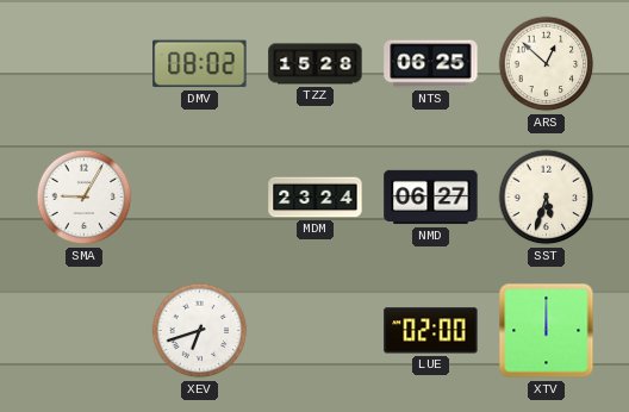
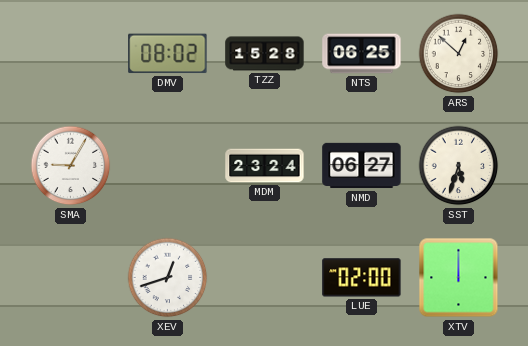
XEV: 6:42 -> 12:42 (168, 278)
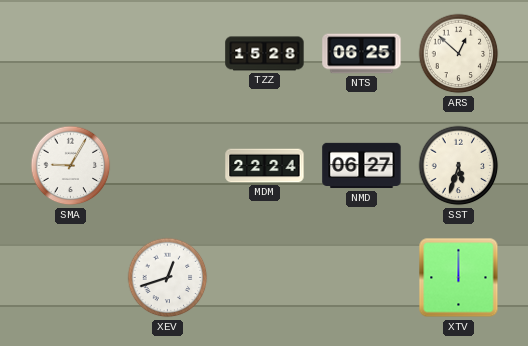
DMV: 08:02 -> none (168, 54)
MDM: 23:24 -> 22:24 (265, 166)
LUE: 02:00 -> none (362, 278)
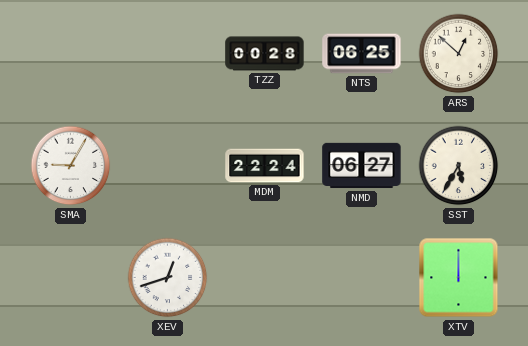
TZZ: 15:28 -> 00:28 (265, 54)
SST: 5:33 -> 5:35 (459, 166)
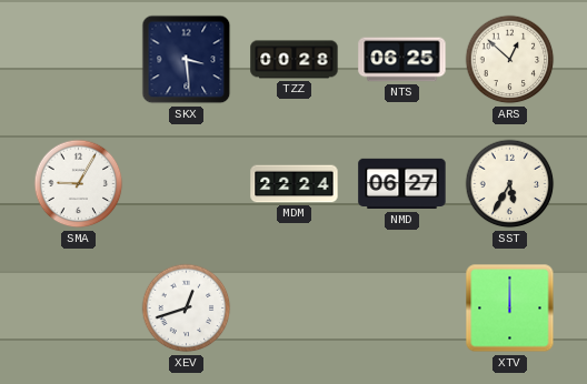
SKX: none -> 3:29 (187, 60)
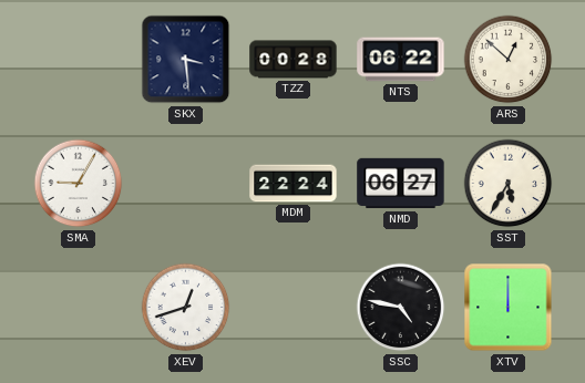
NTS: 06:25 -> 06:22 (401, 60)
SSC: none -> 4:47 (401, 308)
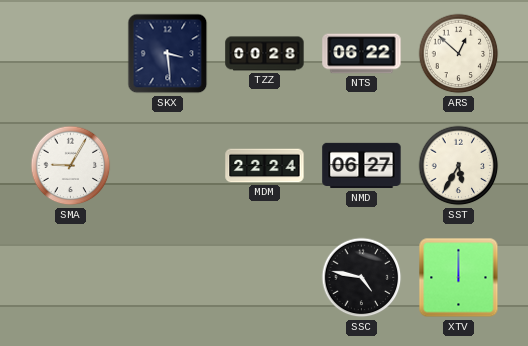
XEV: 12:42 -> none (186, 308)
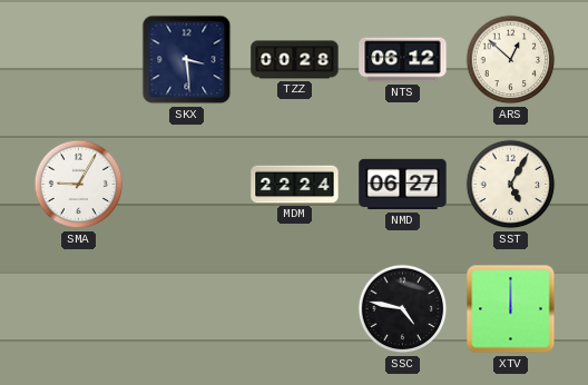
NTS: 06:22 -> 06:12 (403, 60)
SST: 5:35 -> 5:05 (511, 185)
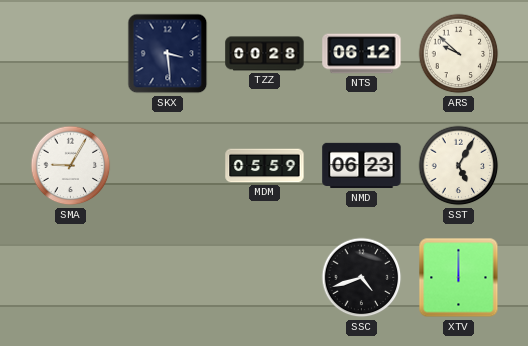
ARS: 12:52 -> 9:52 (459, 54)
MDM: 22:24 -> 05:59 (265, 166)
NMD: 06:27 -> 06:23 (362, 166)
SSC: 4:47 -> 4:42 (362, 278)
